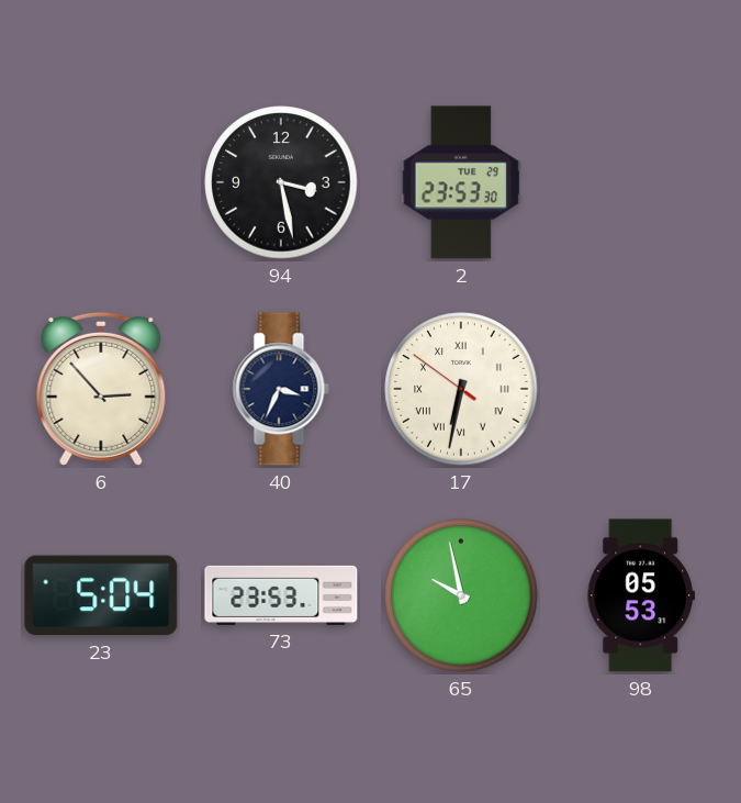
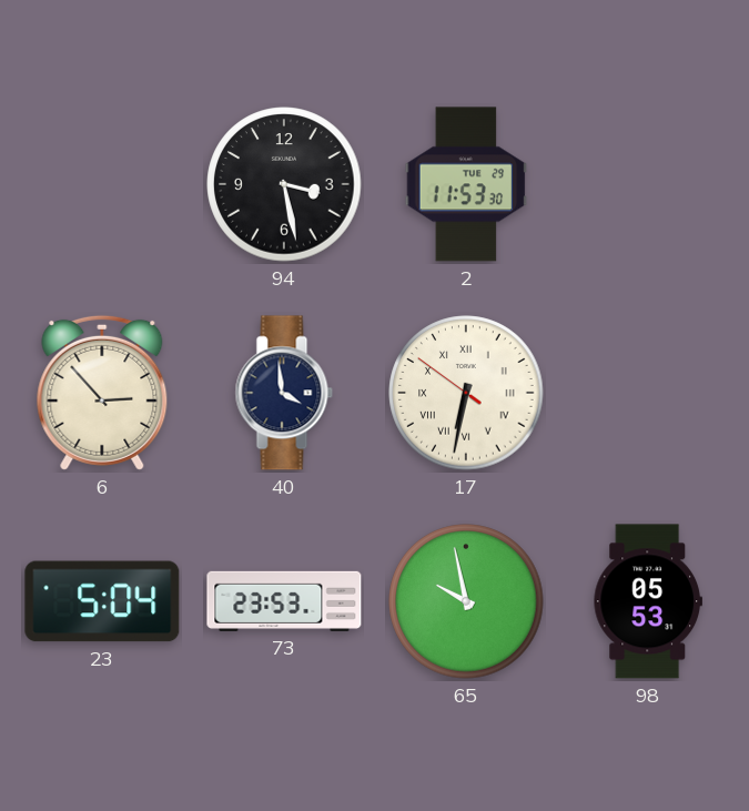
2: 23:53 -> 11:53 (466, 184)
40: 3:34 -> 3:59 (284, 393)
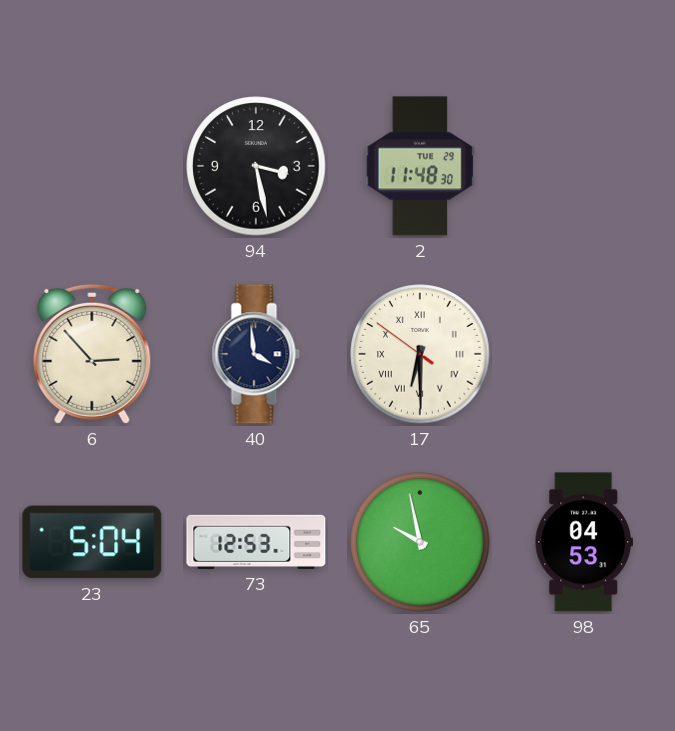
2: 11:53 -> 11:48 (420, 166)
17: 6:31 -> 6:29 (420, 354)
73: 23:53 -> 12:53 (256, 542)
98: 05:53 -> 04:53 (583, 542)
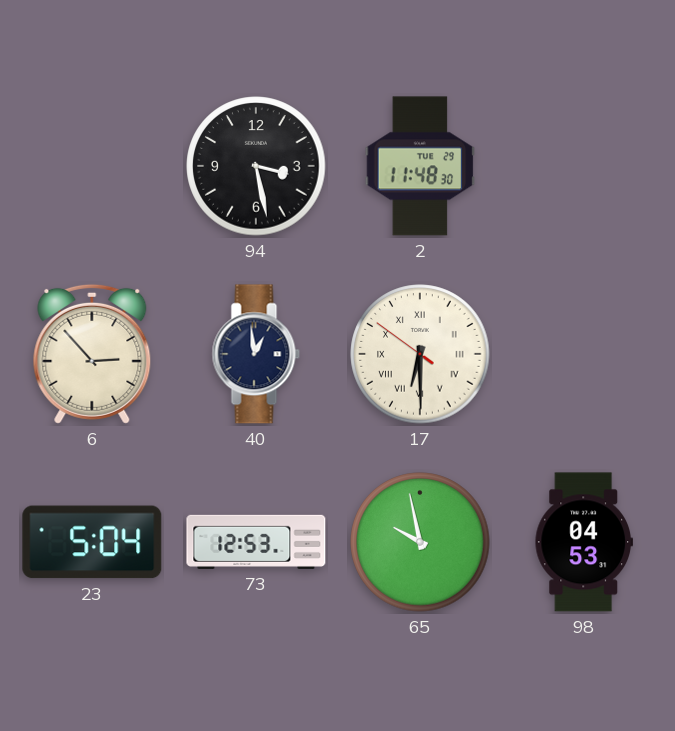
40: 3:59 -> 12:59 (256, 354)
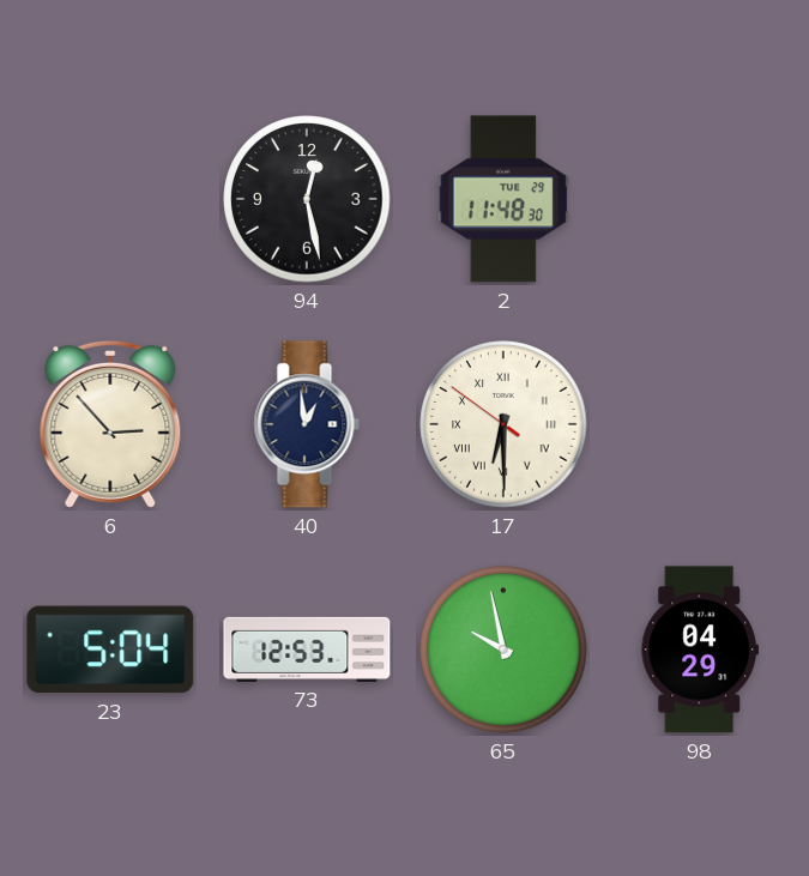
94: 3:28 -> 12:28 (307, 199)
98: 04:53 -> 04:29 (699, 650)
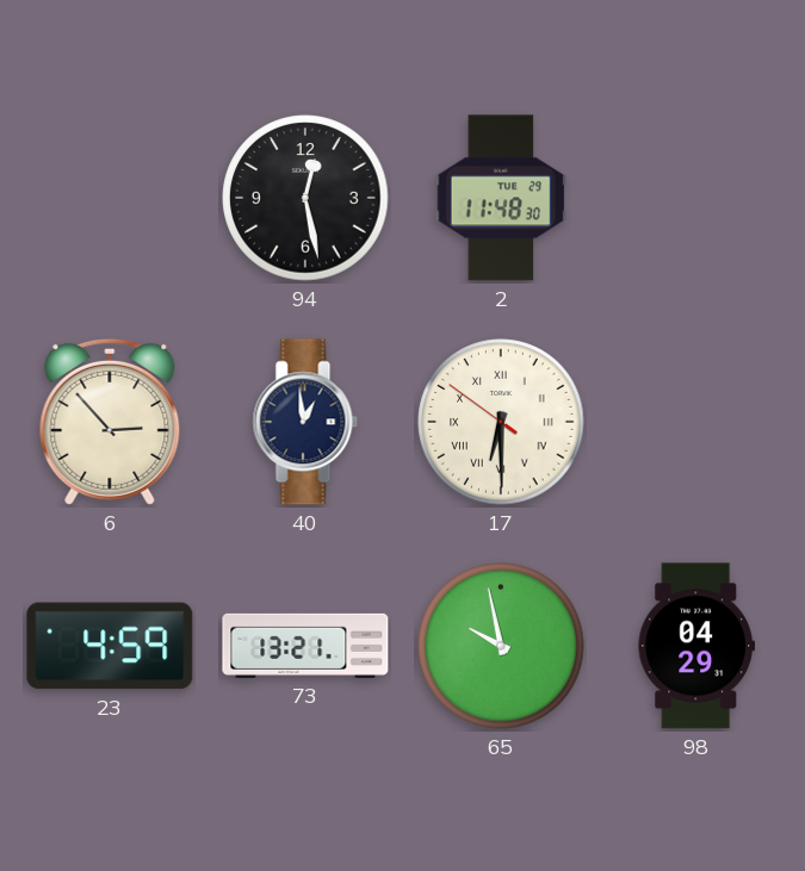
23: 5:04 -> 4:59 (110, 646)
73: 12:53 -> 13:21 (305, 646)
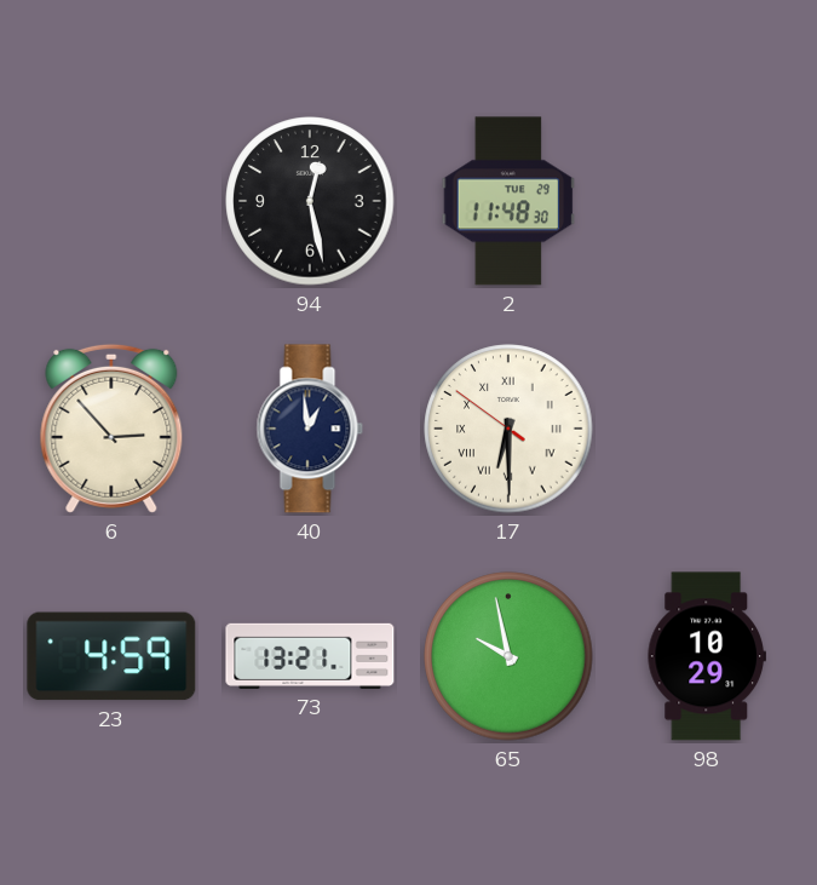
98: 04:29 -> 10:29 (706, 656)
